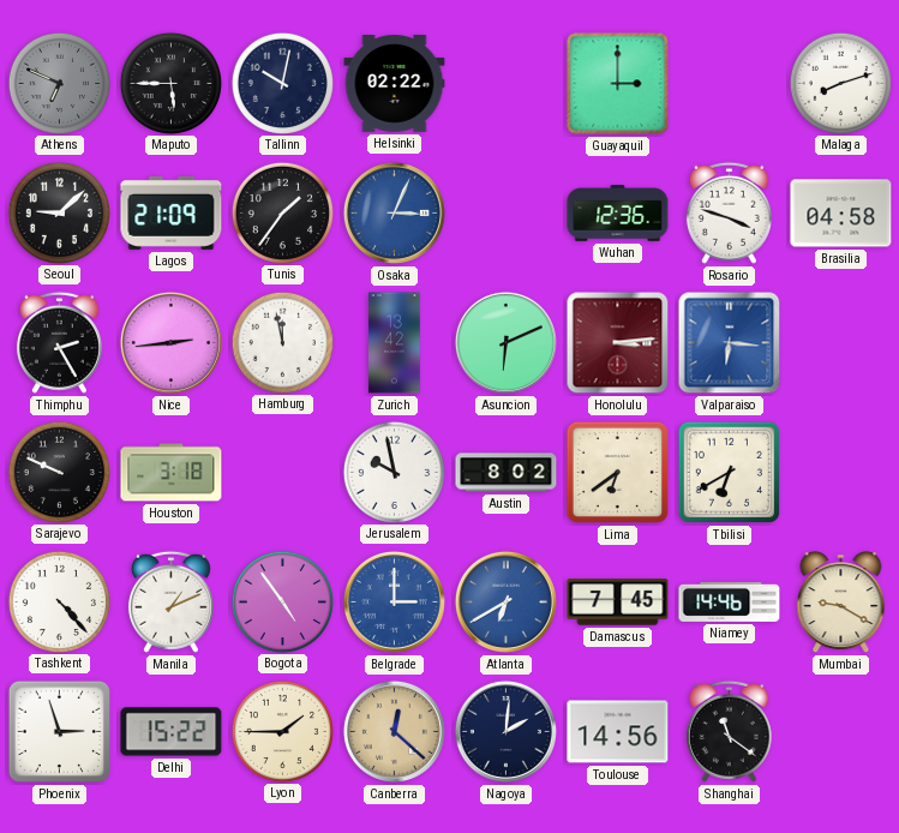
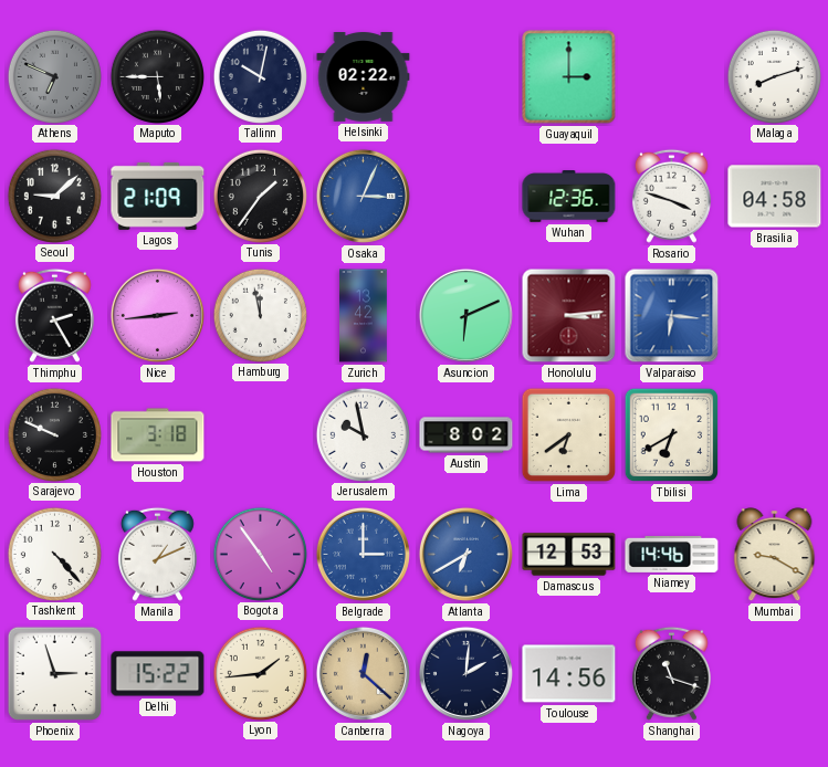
Damascus: 7:45 -> 12:53 (569, 555)
Lyon: 1:45 -> 1:44 (260, 673)
Shanghai: 11:21 -> 11:18 (671, 673)
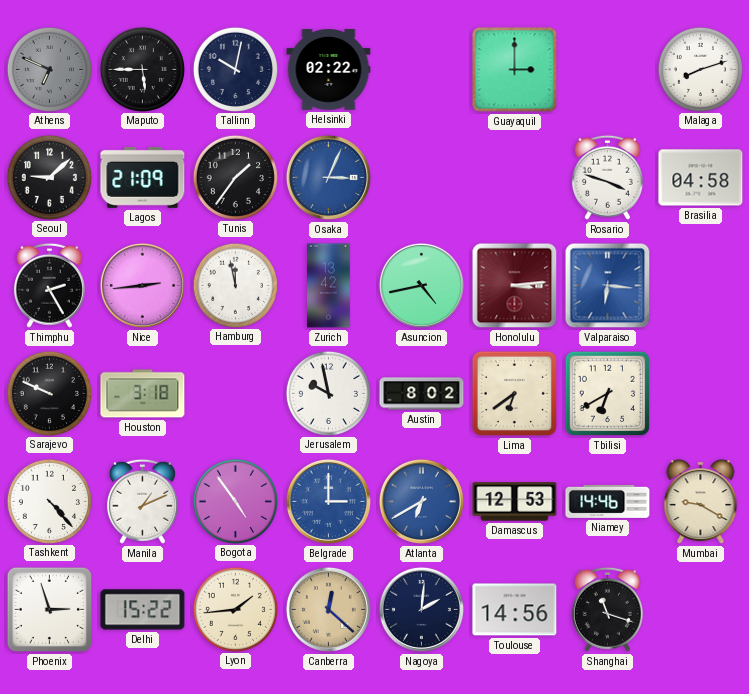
Wuhan: 12:36 -> none (569, 197)
Asuncion: 6:11 -> 4:43 (421, 285)
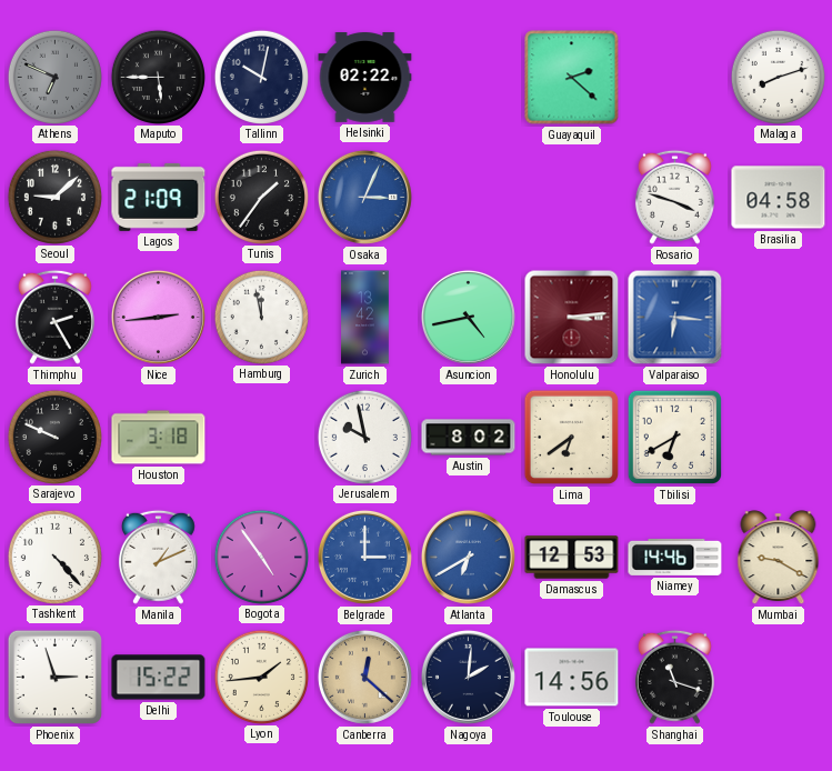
Guayaquil: 3:00 -> 2:22 (572, 78)
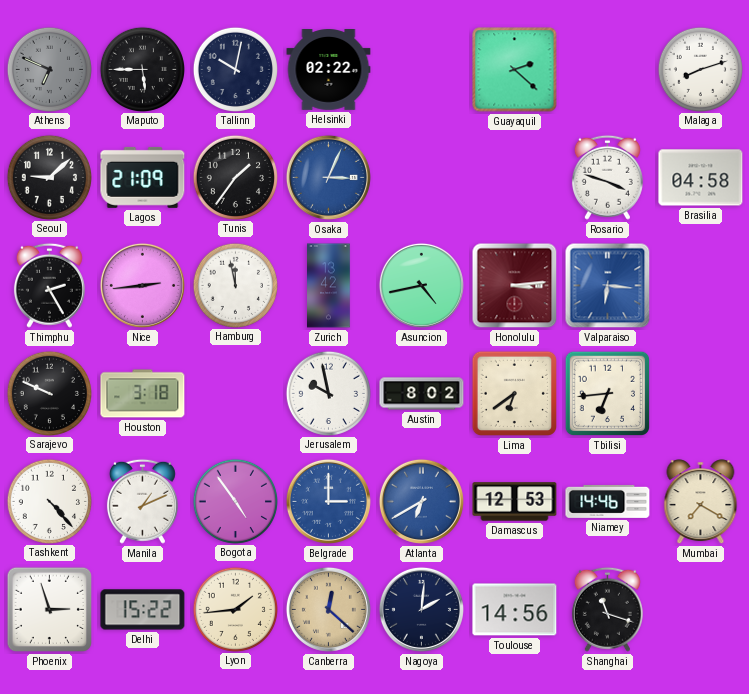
Tbilisi: 6:40 -> 6:44 (608, 394)
Mumbai: 9:20 -> 7:20 (701, 502)
